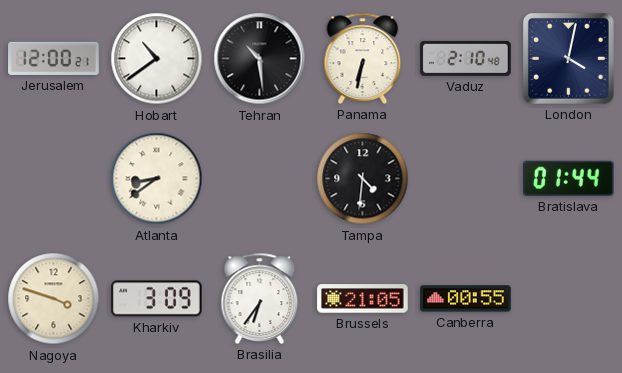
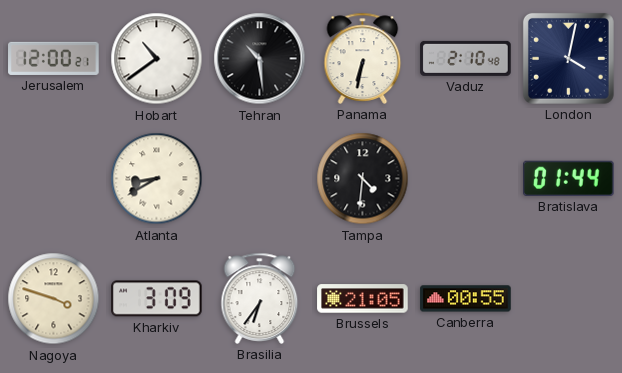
Atlanta: 8:39 -> 8:40 (157, 179)
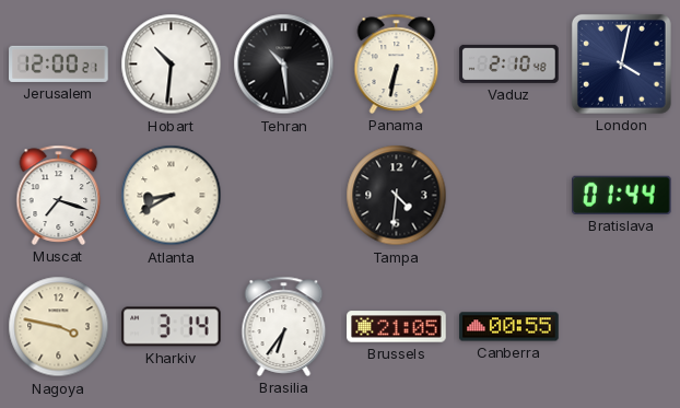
Hobart: 10:39 -> 10:31 (172, 65)
Muscat: none -> 7:18 (59, 195)
Nagoya: 3:48 -> 3:47 (59, 327)
Kharkiv: 3:09 -> 3:14 (172, 327)
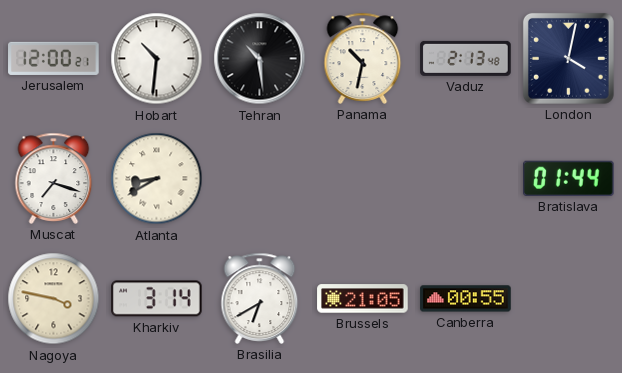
Panama: 6:32 -> 10:32 (363, 58)
Vaduz: 2:10 -> 2:13 (466, 58)
Tampa: 4:31 -> none (397, 196)
Brasilia: 6:36 -> 6:40 (260, 298)
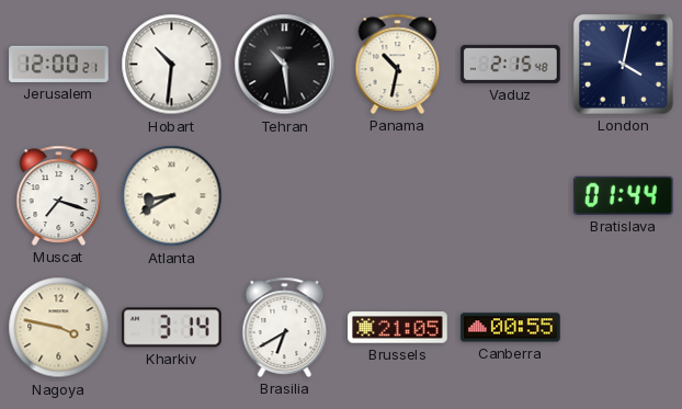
Vaduz: 2:13 -> 2:15 (511, 64)
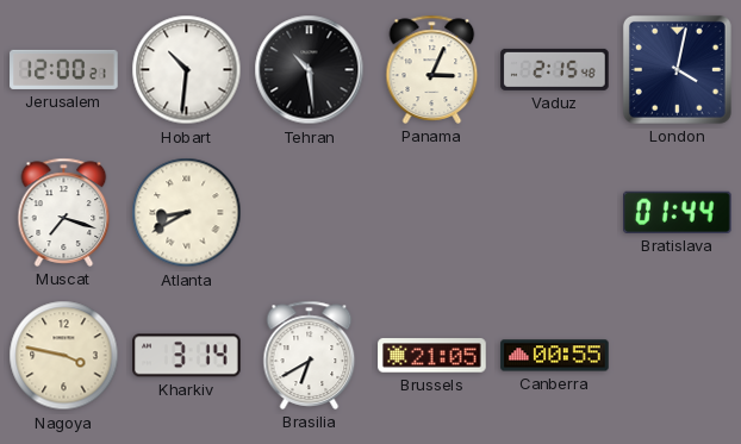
Panama: 10:32 -> 3:04 (432, 69)
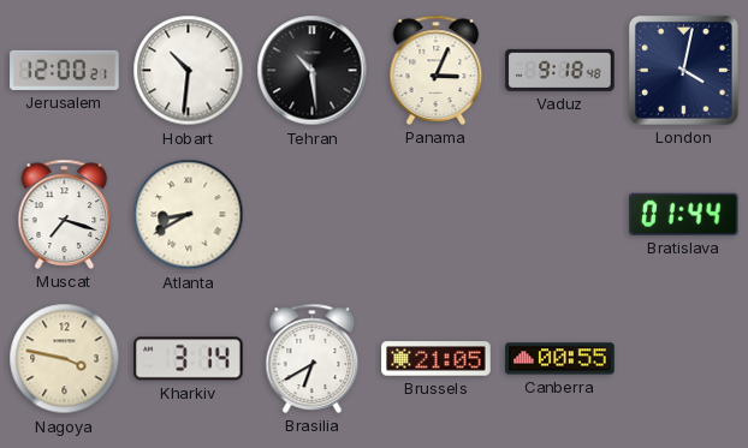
Vaduz: 2:15 -> 9:18 (560, 70)
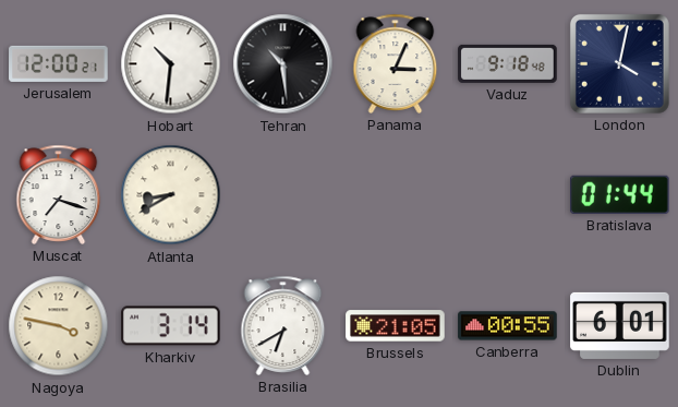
Dublin: none -> 6:01 (620, 325)
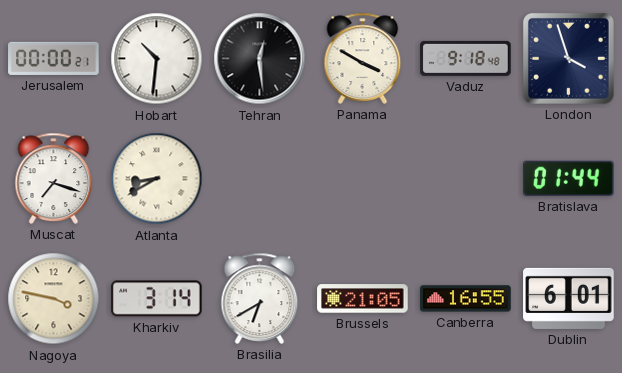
Jerusalem: 12:00 -> 00:00 (54, 58)
Tehran: 10:29 -> 12:29 (260, 59)
Panama: 3:04 -> 3:50 (363, 58)
London: 4:02 -> 3:57 (568, 58)
Canberra: 00:55 -> 16:55 (466, 299)
